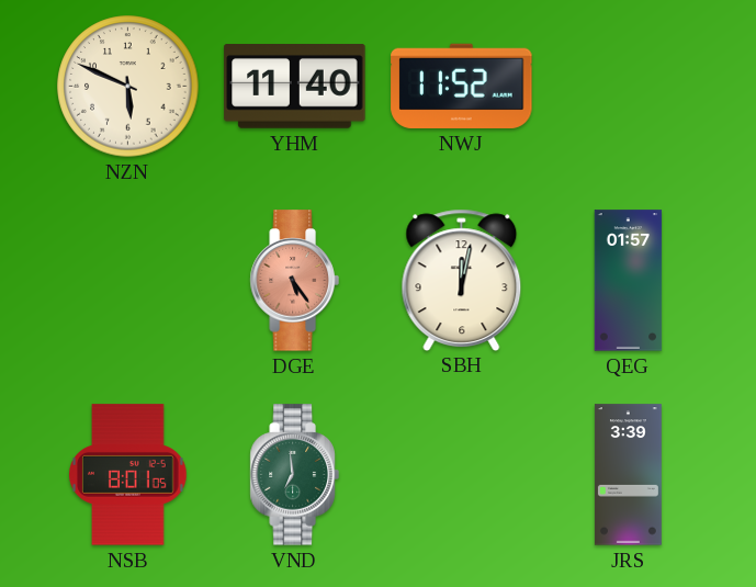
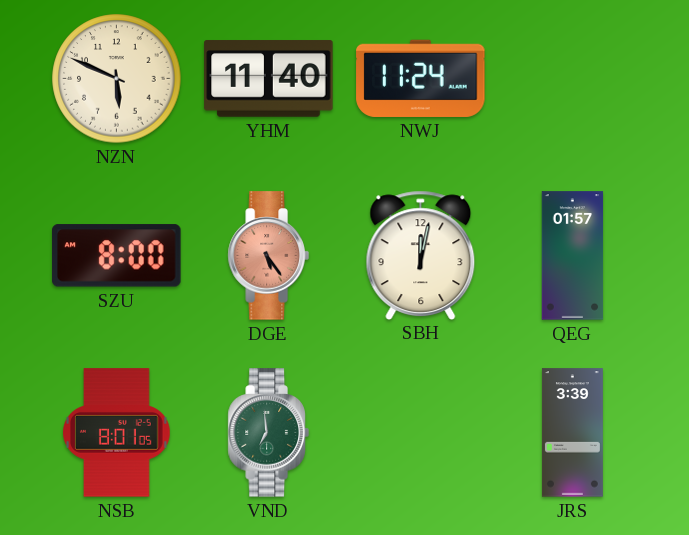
NWJ: 11:52 -> 11:24 (421, 78)
SZU: none -> 8:00 (117, 256)
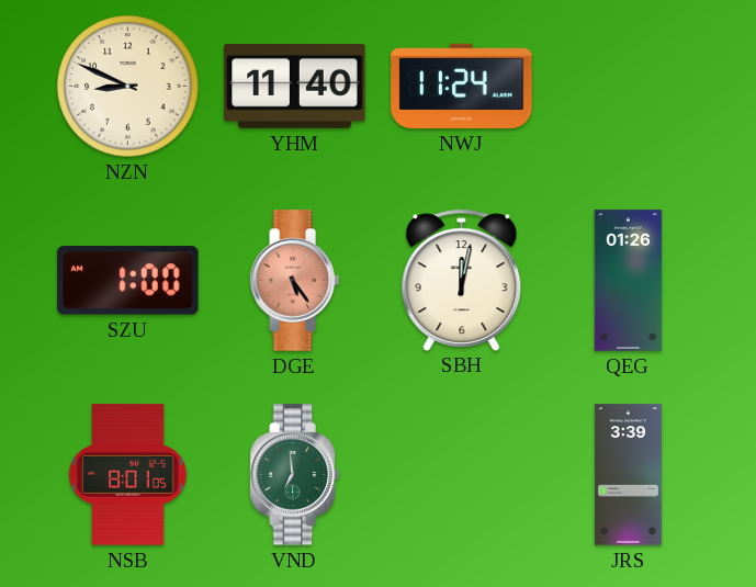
NZN: 5:49 -> 8:49 (128, 87)
SZU: 8:00 -> 1:00 (128, 281)
QEG: 01:57 -> 01:26 (629, 281)
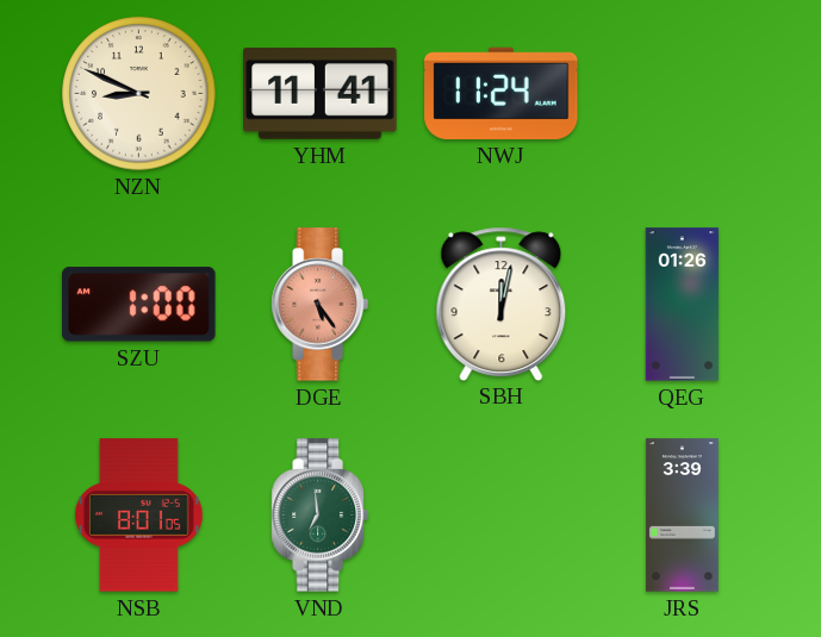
YHM: 11:40 -> 11:41 (321, 94)
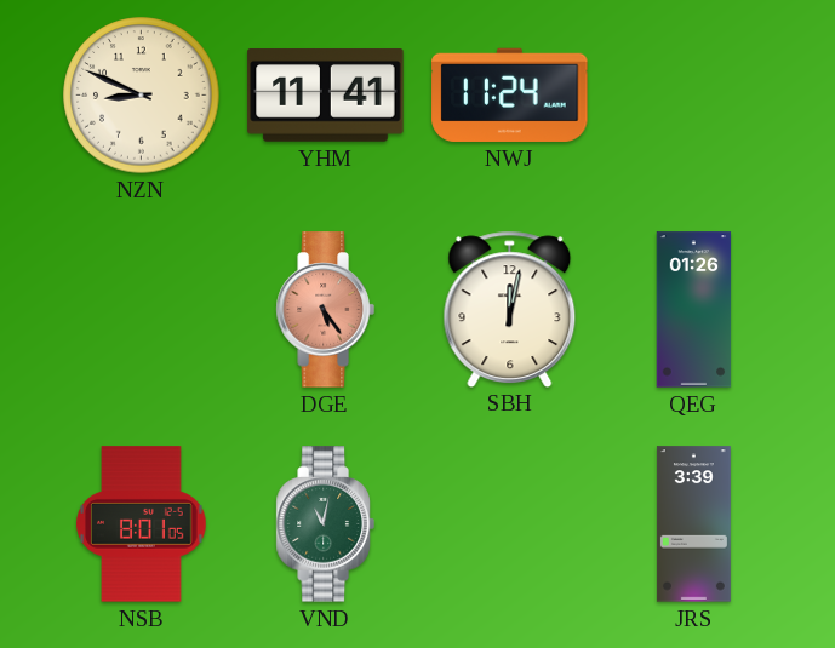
SZU: 1:00 -> none (139, 305)
VND: 6:59 -> 11:02 (325, 524)
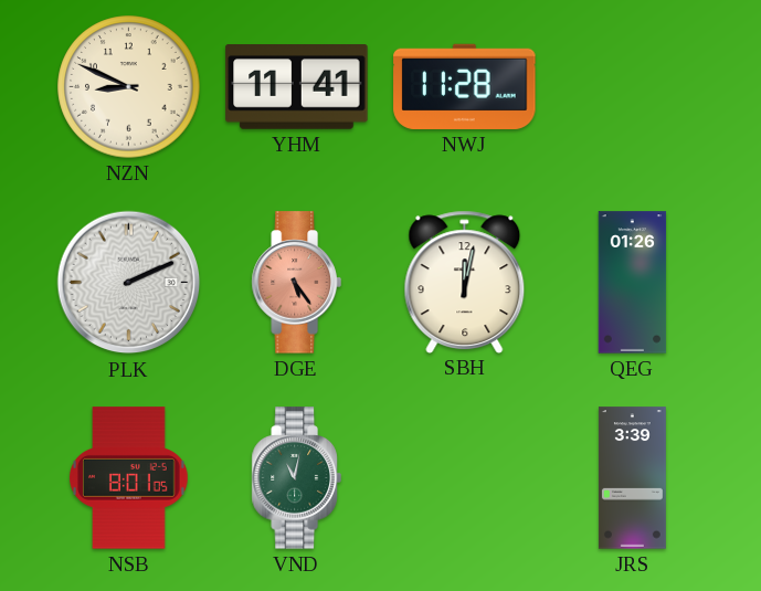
NWJ: 11:24 -> 11:28 (465, 86)
PLK: none -> 2:11 (129, 283)
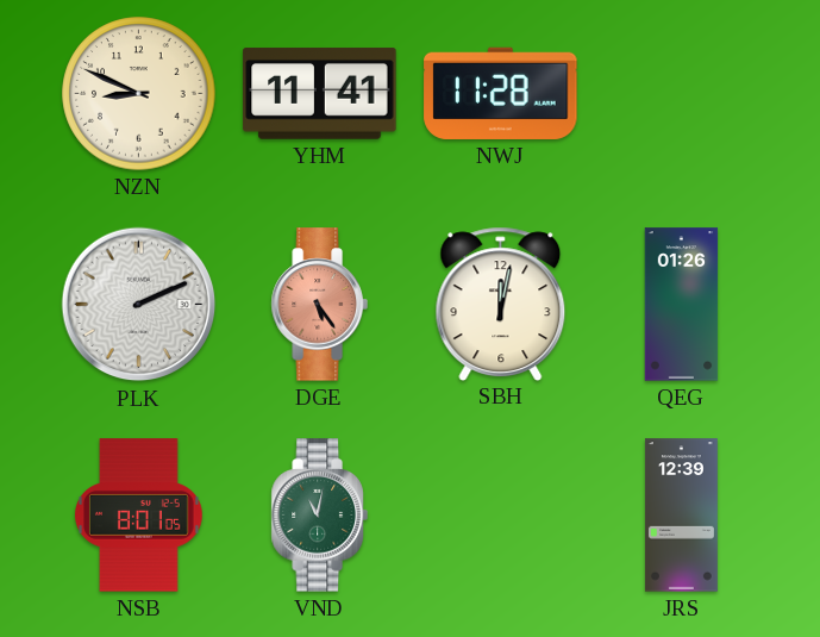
JRS: 3:39 -> 12:39 (681, 516)
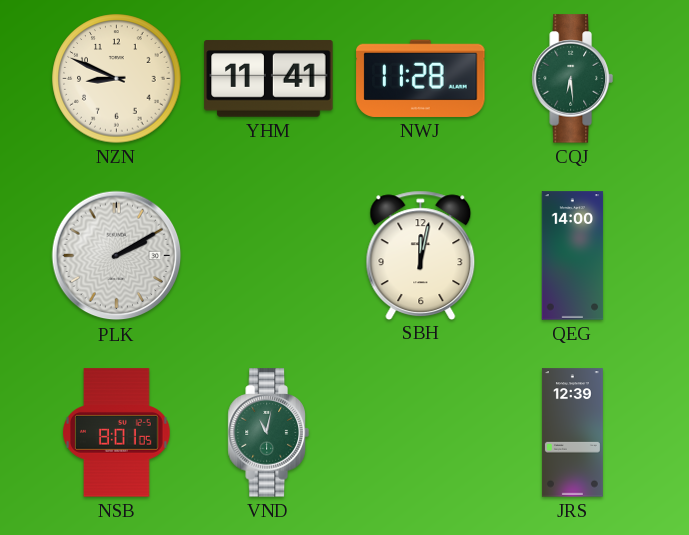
CQJ: none -> 6:29 (572, 79)
PLK: 2:11 -> 2:10 (117, 256)
DGE: 5:24 -> none (319, 305)
QEG: 01:26 -> 14:00 (573, 256)
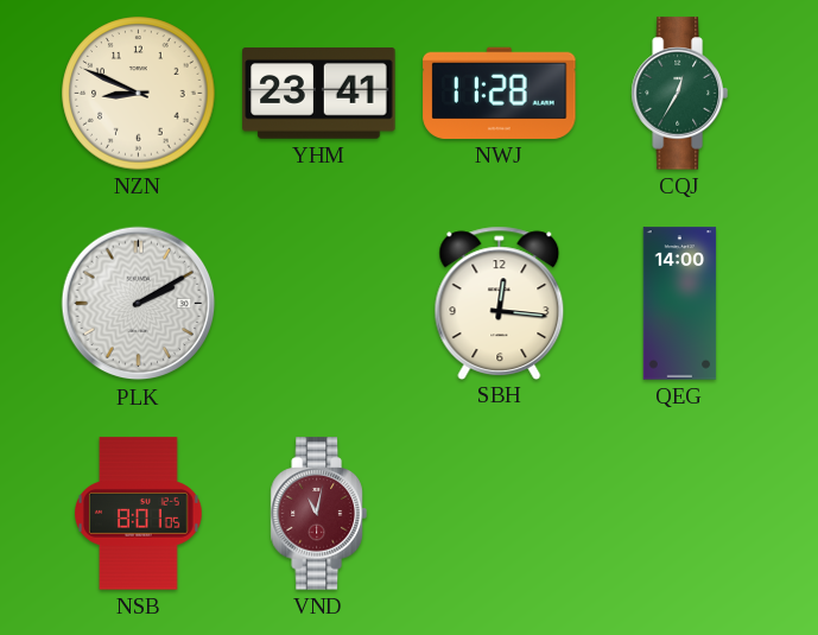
YHM: 11:41 -> 23:41 (319, 94)
CQJ: 6:29 -> 12:35 (679, 94)
SBH: 12:02 -> 12:16 (500, 303)
VND dial: green -> burgundy (318, 514)
JRS: 12:39 -> none (572, 433)
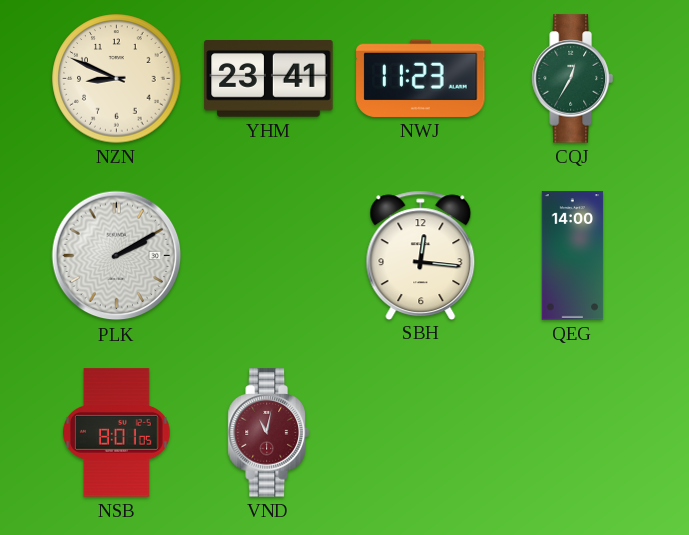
NWJ: 11:28 -> 11:23 (421, 78)
